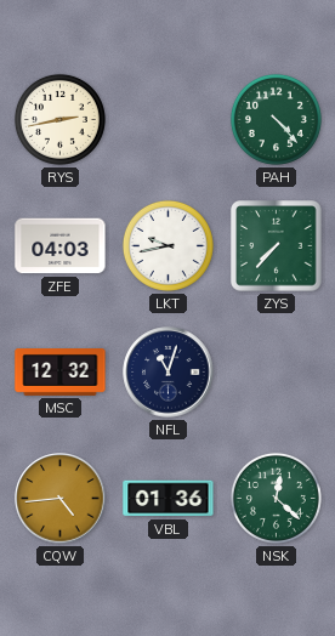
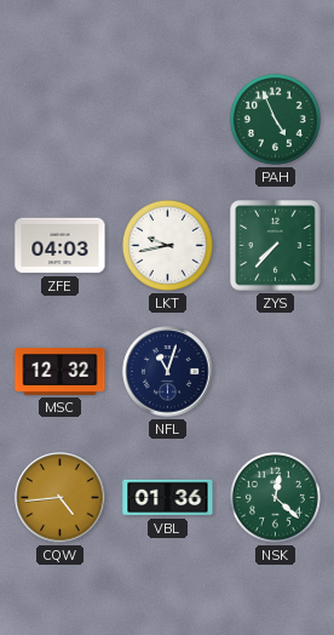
RYS: 2:43 -> none (59, 119)
PAH: 4:23 -> 4:56 (275, 119)
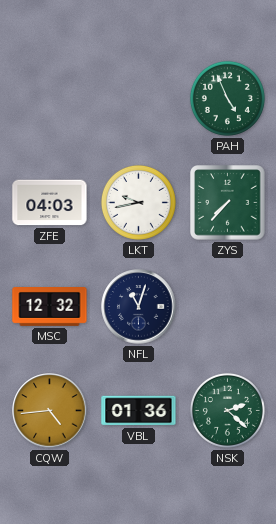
NSK: 12:22 -> 2:22 (227, 410)
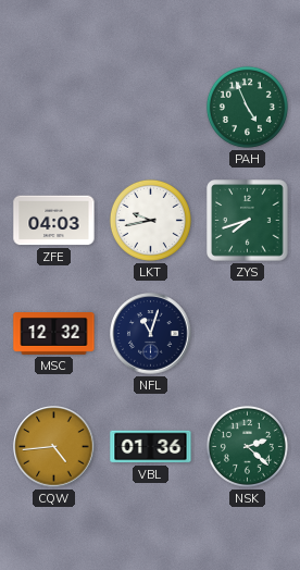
ZYS: 7:37 -> 7:42 (248, 221)
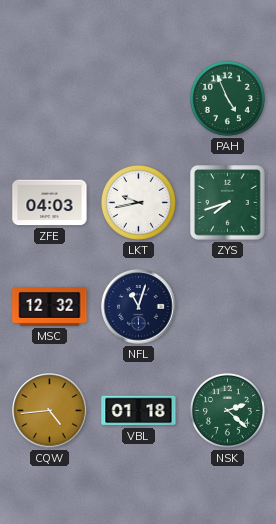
VBL: 01:36 -> 01:18 (139, 411)
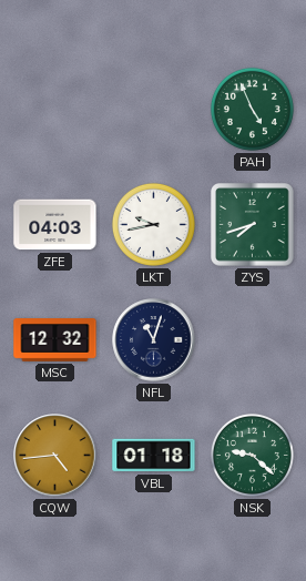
NSK: 2:22 -> 9:22 (252, 455)
